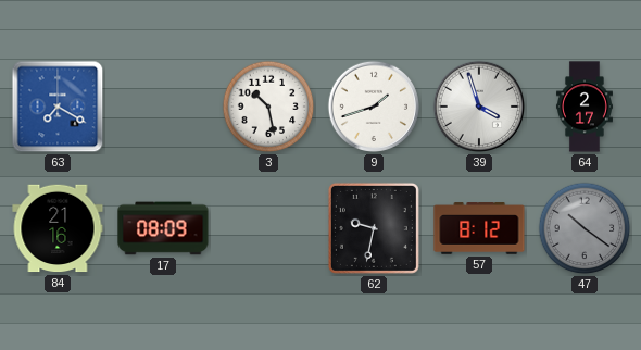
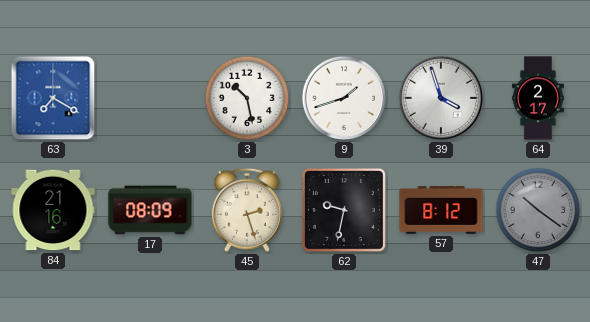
45: none -> 2:27 (247, 210)
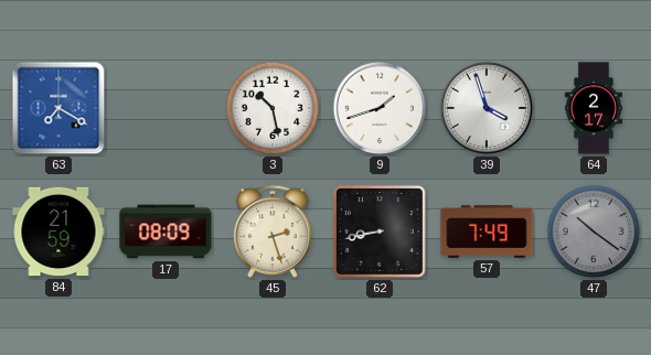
84: 21:16 -> 21:59 (58, 232)
62: 9:32 -> 8:43 (380, 232)
57: 8:12 -> 7:49 (487, 232)
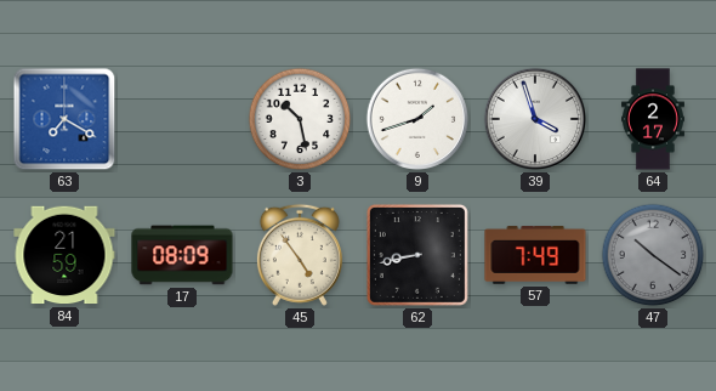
45: 2:27 -> 4:54 (300, 255)
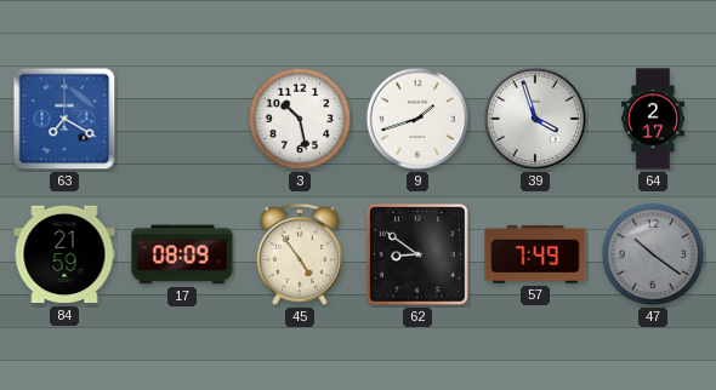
62: 8:43 -> 8:51 (417, 254)
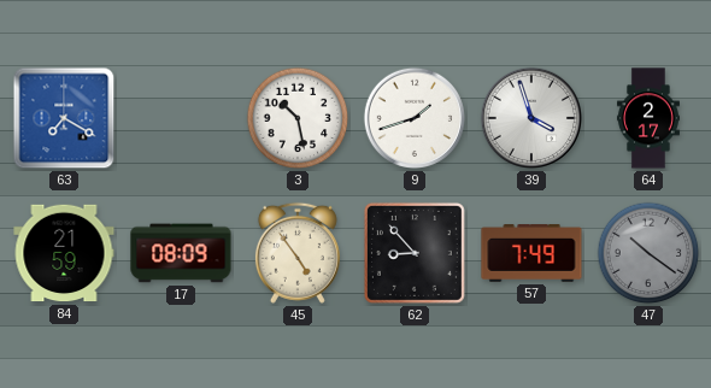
62: 8:51 -> 8:53 (415, 253)
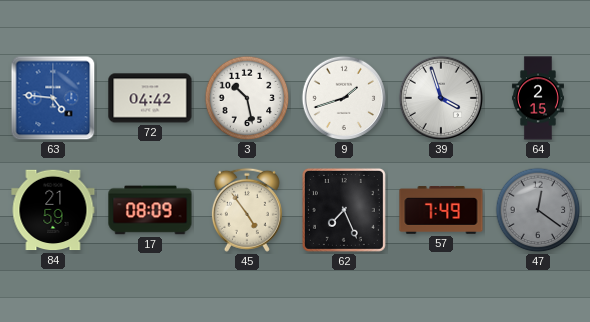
63: 7:20 -> 4:46 (53, 98)
72: none -> 04:42 (150, 98)
64: 2:17 -> 2:15 (538, 98)
62: 8:53 -> 7:26 (344, 210)
47: 10:21 -> 12:21 (538, 210)
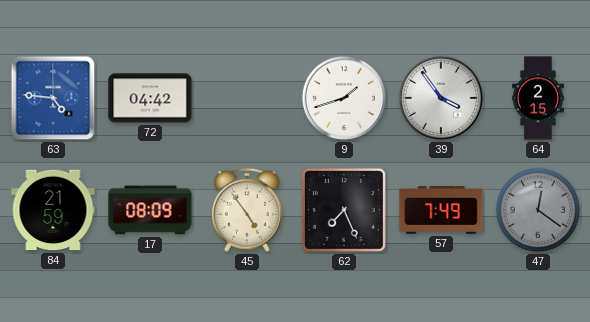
3: 10:28 -> none (247, 98)
39: 3:57 -> 3:54 (441, 98)
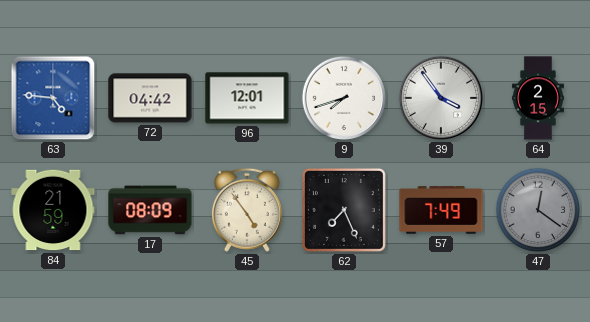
96: none -> 12:01 (247, 98)
9: 1:42 -> 7:42 (344, 98)
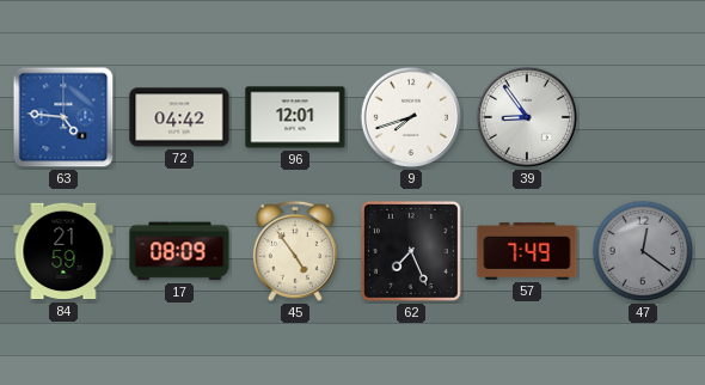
39: 3:54 -> 8:54 (527, 117)
64: 2:15 -> none (538, 98)
